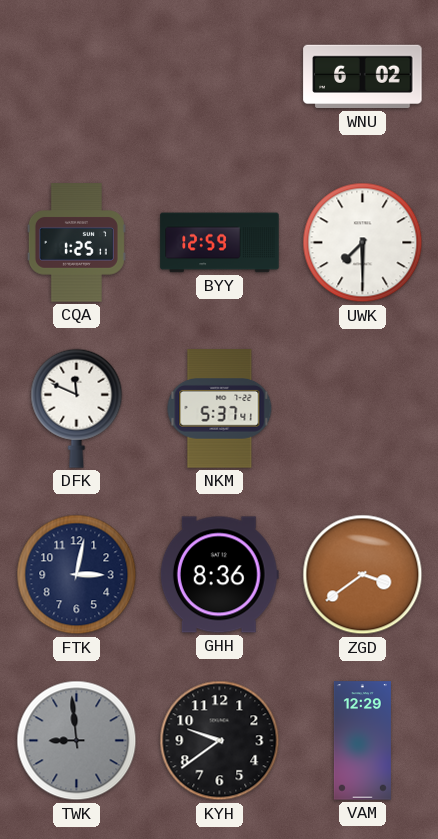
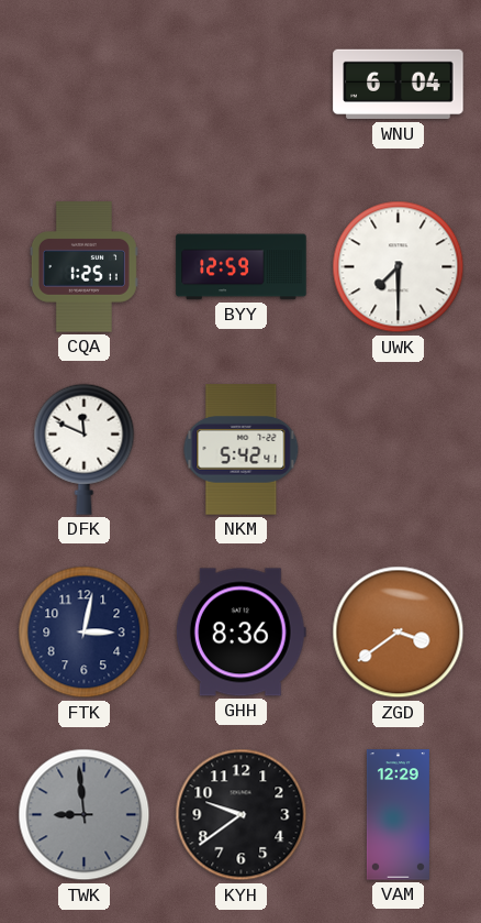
WNU: 6:02 -> 6:04 (399, 85)
NKM: 5:37 -> 5:42 (242, 450)
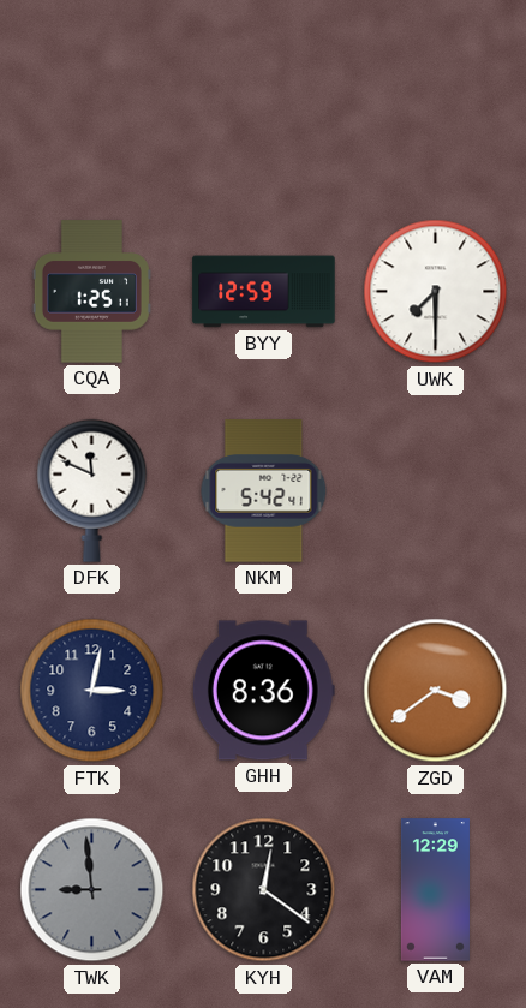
WNU: 6:04 -> none (399, 85)
KYH: 9:39 -> 12:21 (264, 890)
